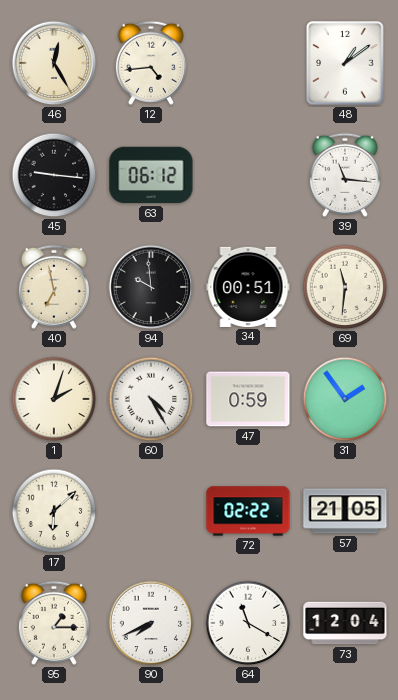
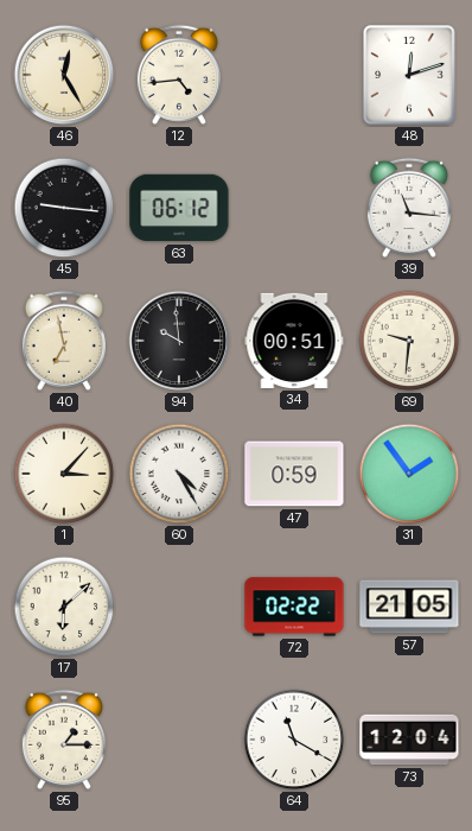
48: 1:09 -> 12:12 (409, 75)
69: 11:31 -> 9:31 (409, 341)
1: 2:03 -> 3:07 (64, 474)
90: 7:41 -> none (151, 623)
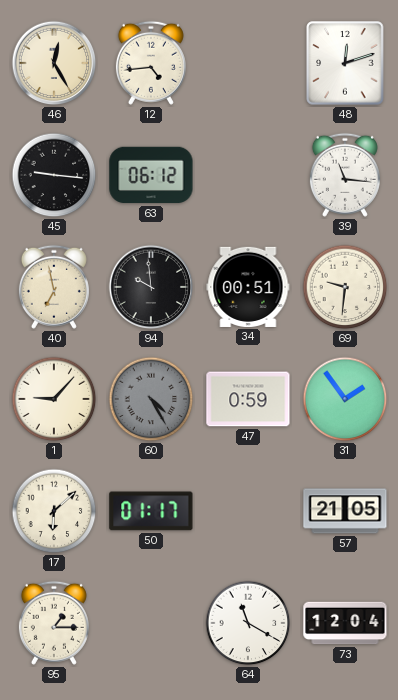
1: 3:07 -> 9:07 (54, 399)
60 dial: white -> grey (151, 399)
50: none -> 01:17 (151, 511)
72: 02:22 -> none (294, 607)
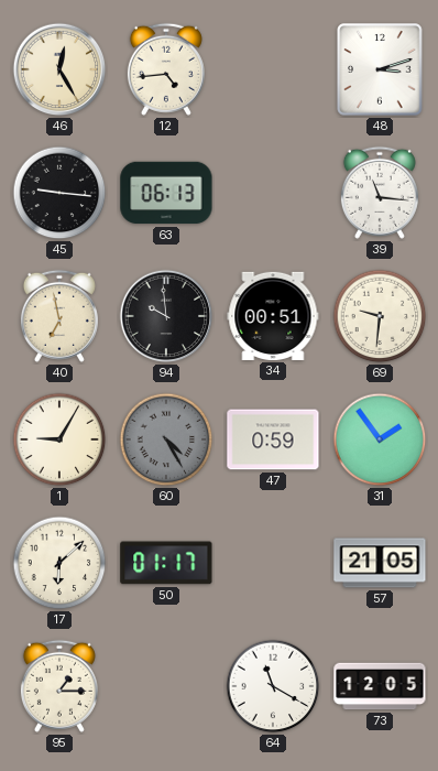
48: 12:12 -> 3:12 (380, 69)
63: 06:12 -> 06:13 (166, 193)
1: 9:07 -> 9:05 (59, 439)
73: 12:04 -> 12:05 (380, 686)
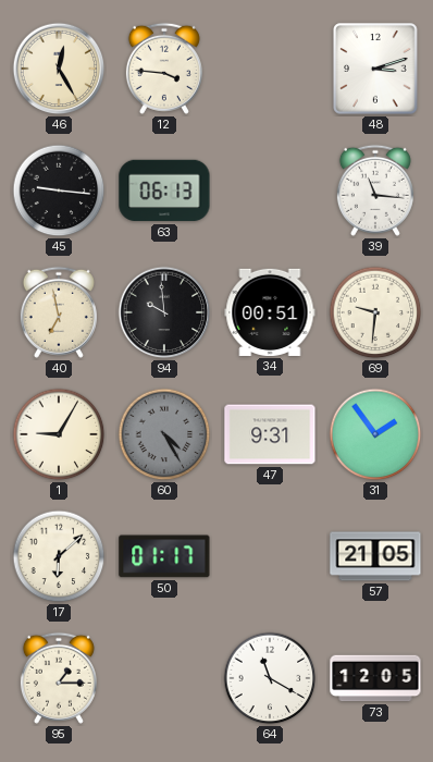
12: 4:44 -> 3:46 (164, 69)
47: 0:59 -> 9:31 (270, 434)
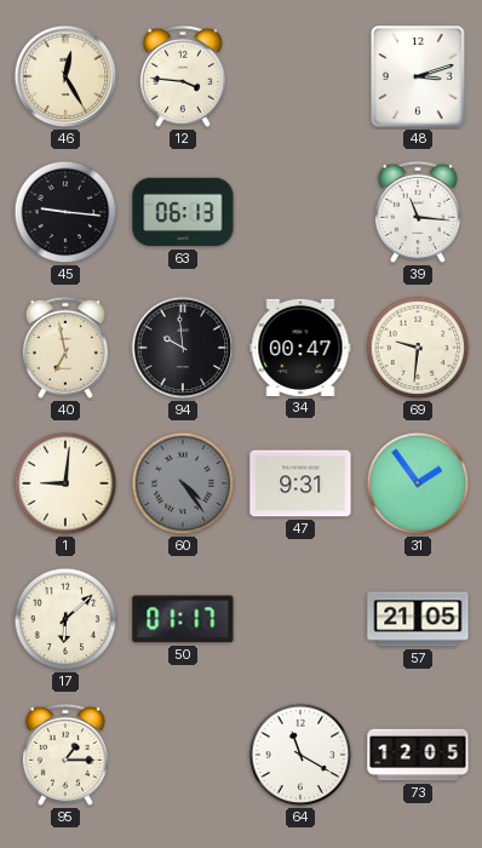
34: 00:51 -> 00:47 (300, 348)
1: 9:05 -> 9:01 (65, 483)
60: 4:25 -> 4:24 (183, 483)
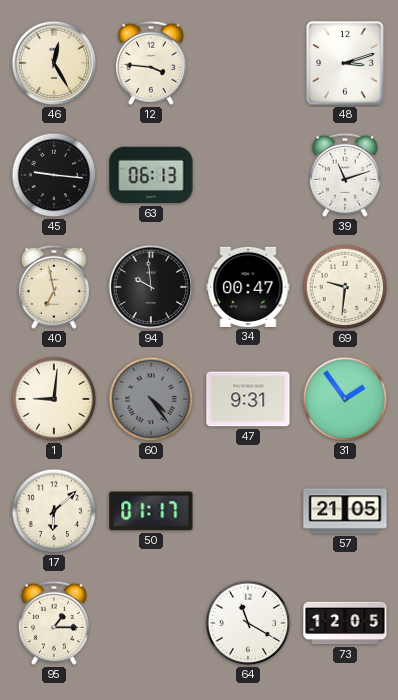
39: 11:16 -> 11:12 (345, 175)
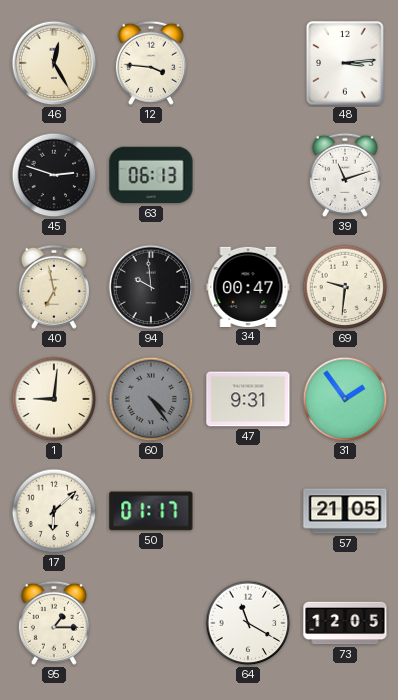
48: 3:12 -> 3:14 (345, 63)
45: 9:16 -> 2:48 (54, 175)
